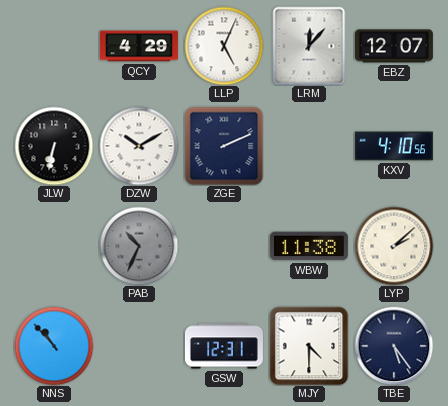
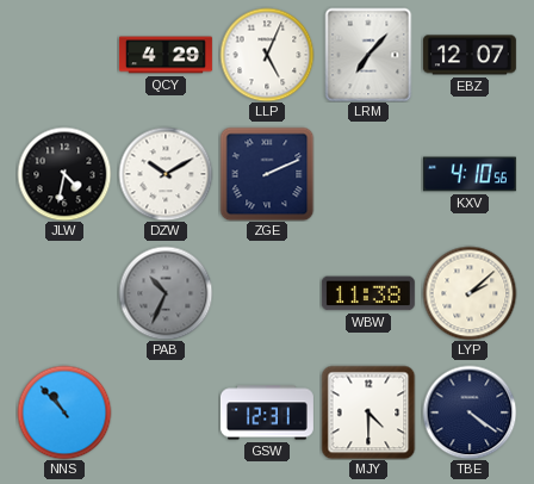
LRM: 12:07 -> 7:07 (368, 55)
JLW: 6:32 -> 4:32 (64, 174)
TBE: 5:24 -> 4:21 (470, 412)
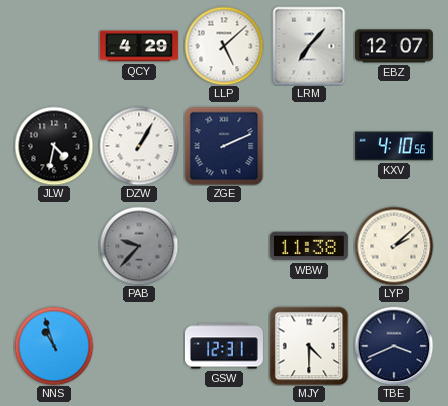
LLP: 5:04 -> 5:08 (224, 46)
DZW: 10:10 -> 1:05 (139, 146)
PAB: 10:34 -> 9:37 (139, 246)
NNS: 10:53 -> 10:57 (54, 346)
TBE: 4:21 -> 3:41 (394, 346)
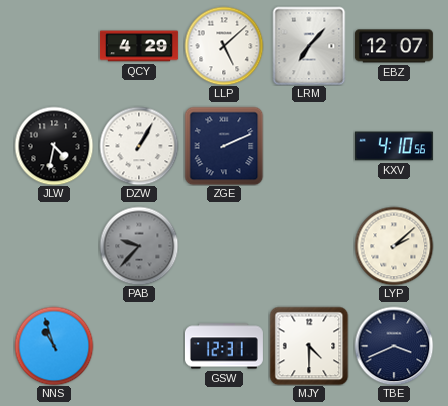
WBW: 11:38 -> none (309, 246)
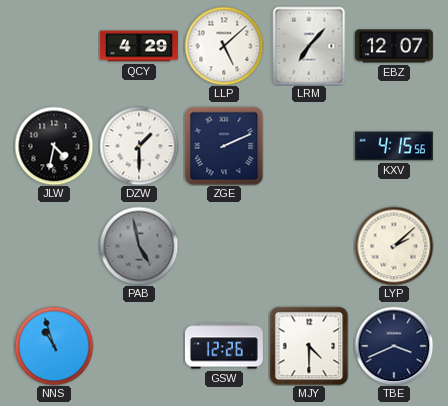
DZW: 1:05 -> 1:30 (139, 146)
KXV: 4:10 -> 4:15 (394, 146)
PAB: 9:37 -> 4:58 (139, 246)
GSW: 12:31 -> 12:26 (224, 346)
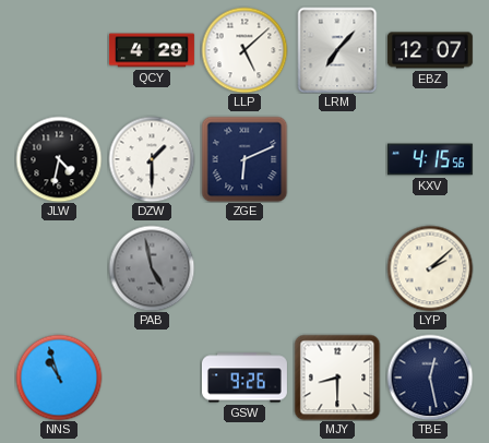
ZGE: 2:11 -> 6:11 (244, 159)
GSW: 12:26 -> 9:26 (244, 378)
MJY: 4:30 -> 8:30 (337, 378)
TBE: 3:41 -> 12:28 (430, 378)
